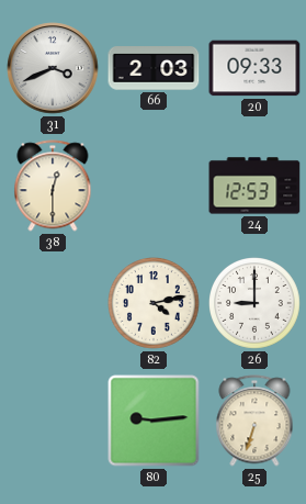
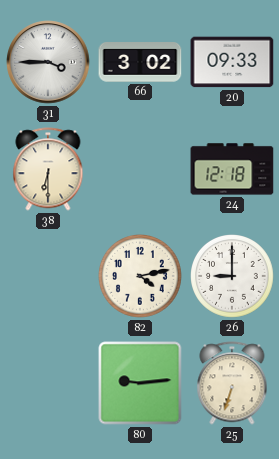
31: 3:41 -> 3:45 (48, 62)
66: 2:03 -> 3:02 (140, 62)
38: 12:30 -> 6:30 (48, 169)
24: 12:53 -> 12:18 (232, 169)
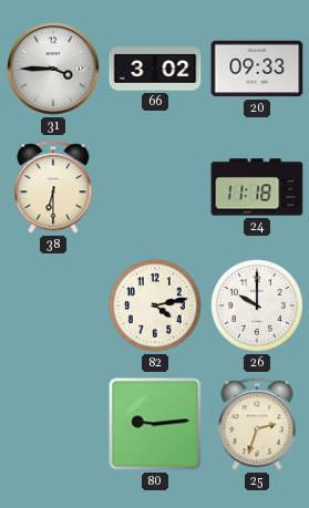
24: 12:18 -> 11:18 (257, 187)
26: 9:00 -> 10:00 (258, 307)
25: 6:33 -> 2:33 (257, 424)
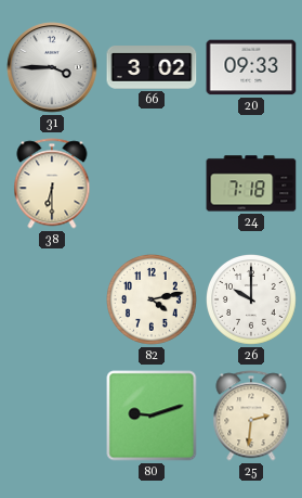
24: 11:18 -> 7:18 (251, 183)
80: 9:14 -> 9:12 (152, 416)
25: 2:33 -> 2:31 (251, 416)
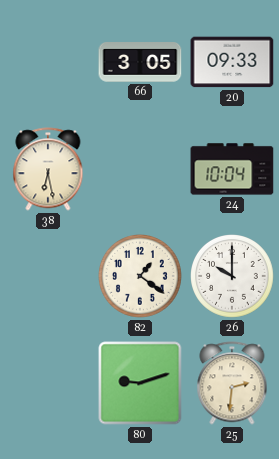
31: 3:45 -> none (52, 67)
66: 3:02 -> 3:05 (140, 62)
38: 6:30 -> 6:28 (48, 169)
24: 7:18 -> 10:04 (232, 169)
82: 4:13 -> 1:21 (141, 277)
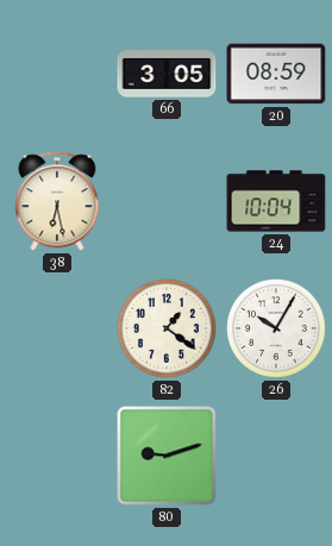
20: 09:33 -> 08:59 (276, 74)
26: 10:00 -> 10:05 (277, 330)
25: 2:31 -> none (232, 383)
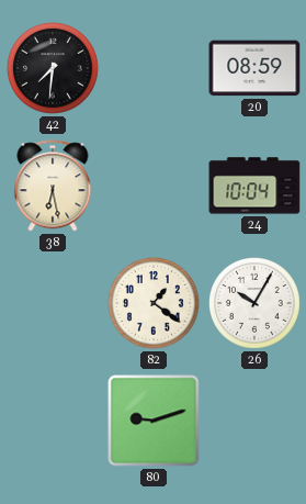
42: none -> 7:31 (54, 69)
66: 3:05 -> none (167, 74)
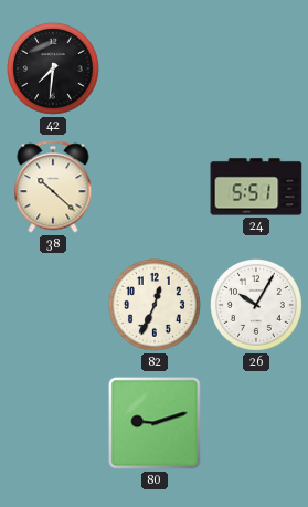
20: 08:59 -> none (254, 68)
38: 6:28 -> 10:22 (53, 187)
24: 10:04 -> 5:51 (256, 187)
82: 1:21 -> 12:34 (156, 306)
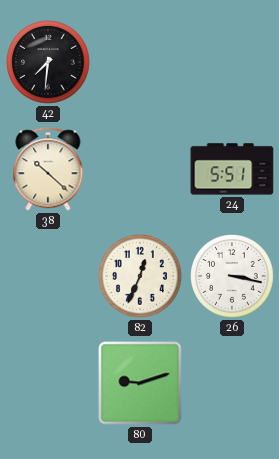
26: 10:05 -> 3:17 (233, 277)
